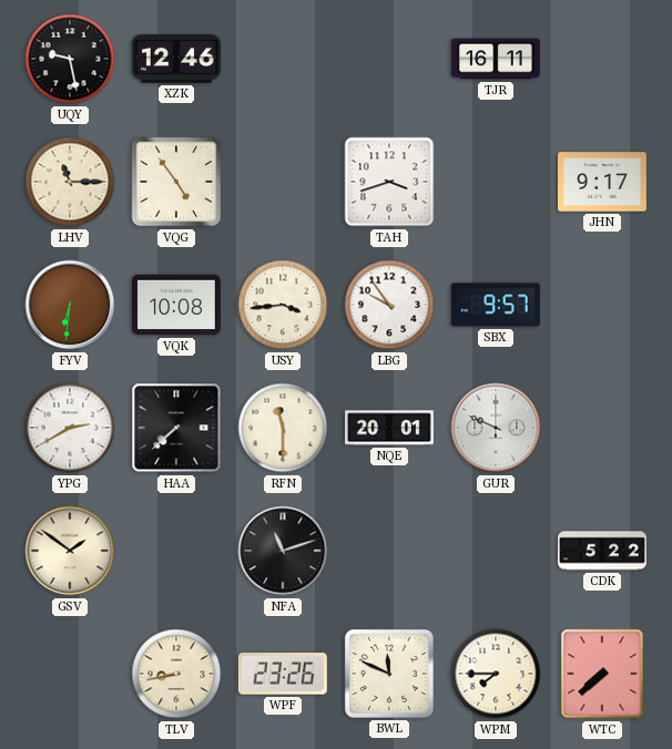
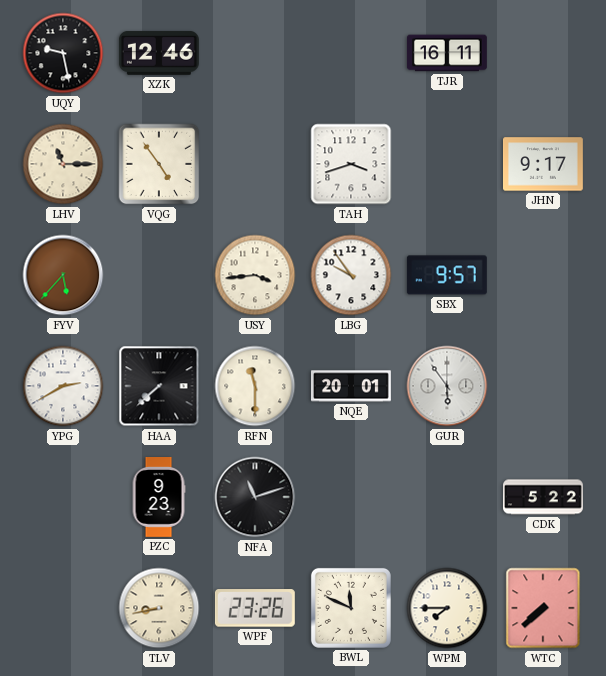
FYV: 6:31 -> 5:37 (63, 275)
VQK: 10:08 -> none (176, 305)
GUR: 9:49 -> 5:54 (447, 386)
GSV: 1:51 -> none (70, 551)
PZC: none -> 9:23 (159, 498)
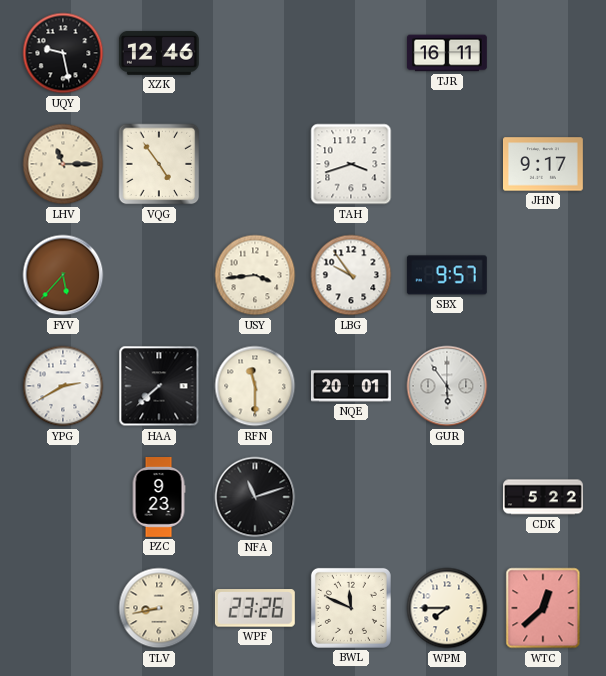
WTC: 7:38 -> 12:38 (543, 608)
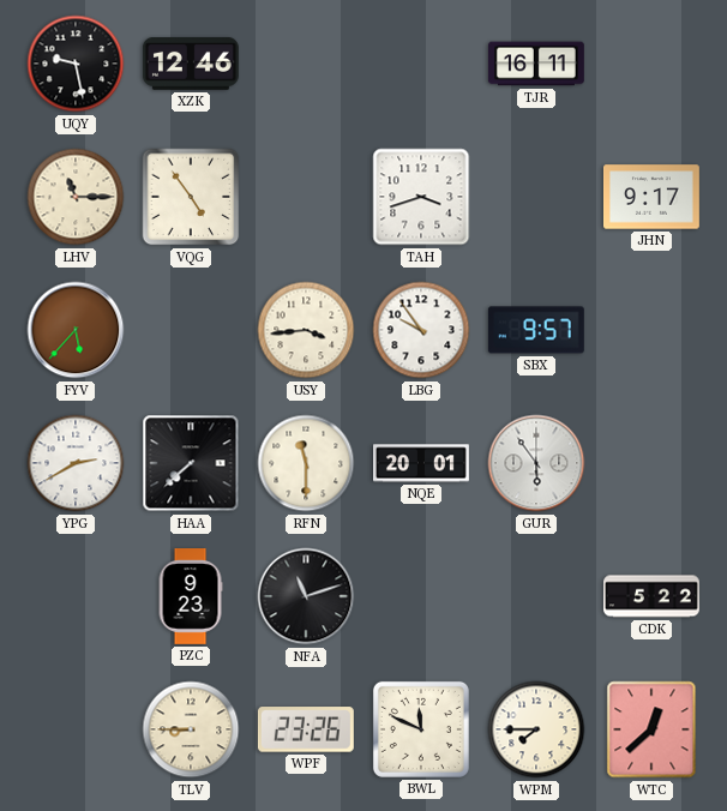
TLV: 8:43 -> 8:45 (191, 729)
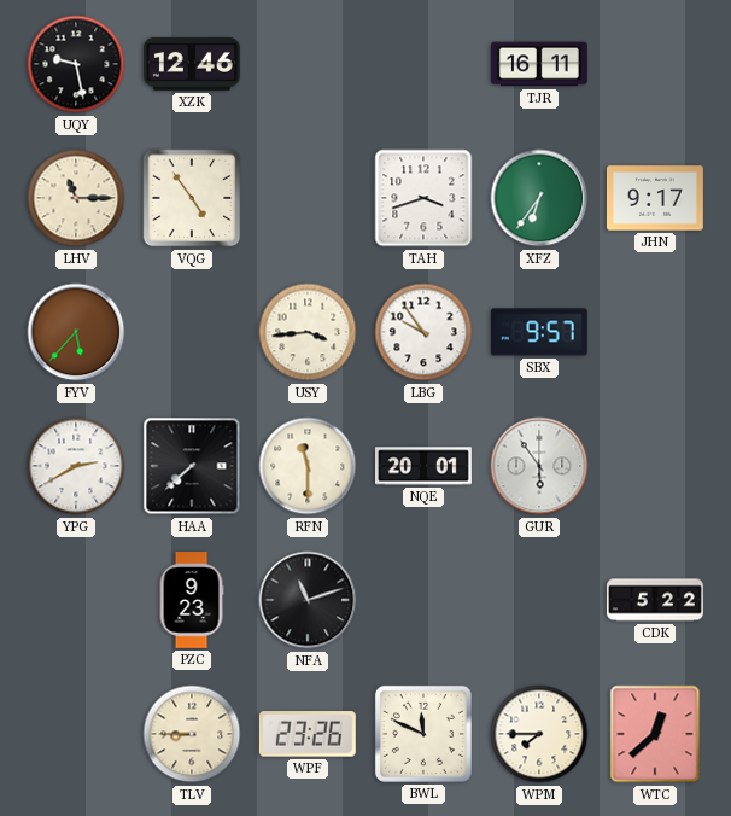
XFZ: none -> 6:36 (539, 198)
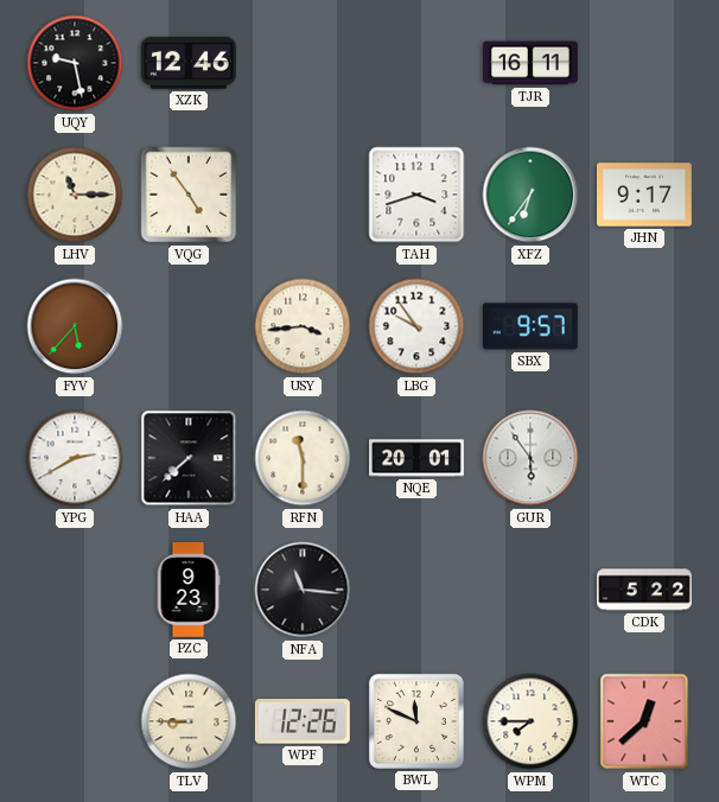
NFA: 11:12 -> 11:16 (303, 590)
WPF: 23:26 -> 12:26 (303, 721)
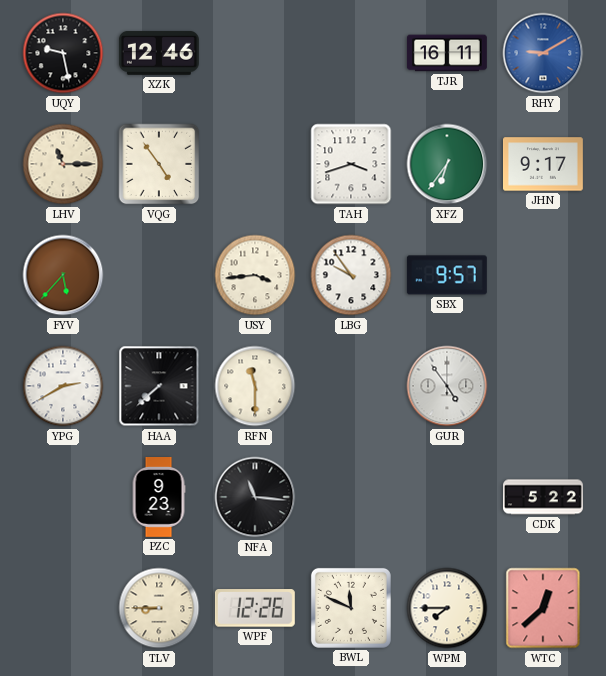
RHY: none -> 9:10 (543, 53)
NQE: 20:01 -> none (418, 458)
GUR: 5:54 -> 4:54 (447, 386)
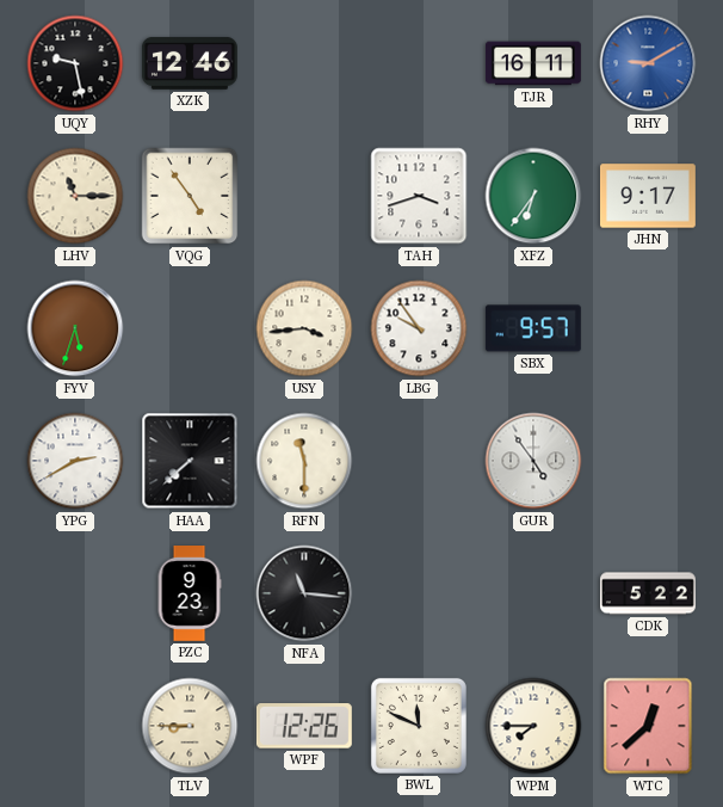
FYV: 5:37 -> 5:33 (75, 328)
